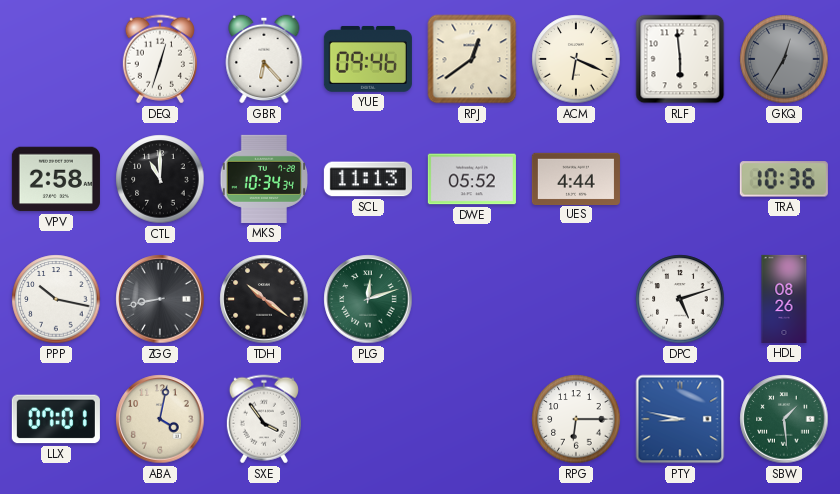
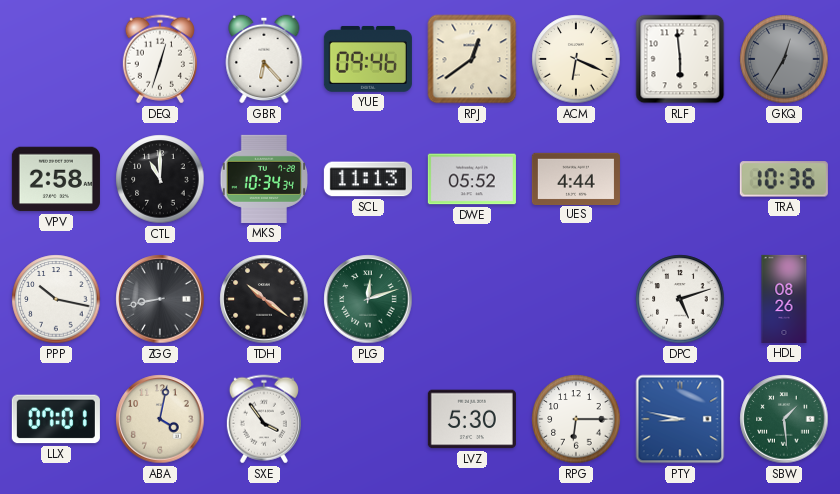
LVZ: none -> 5:30 (472, 419)
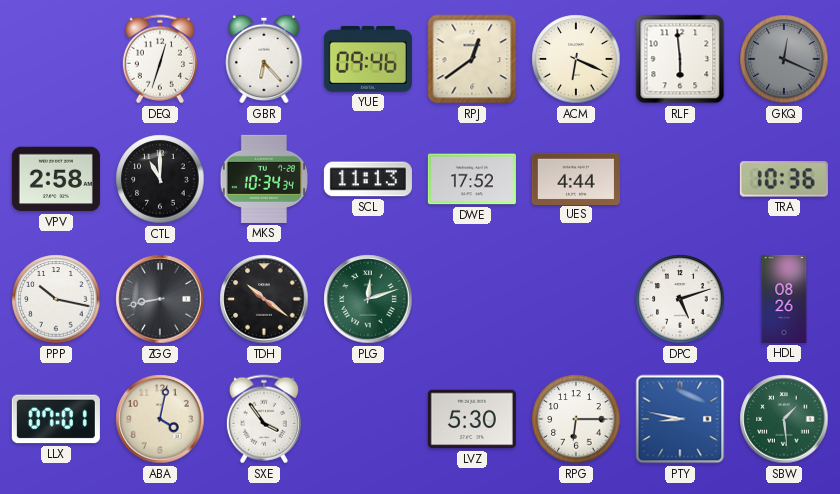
GKQ: 12:35 -> 12:19 (784, 59)
DWE: 05:52 -> 17:52 (472, 179)
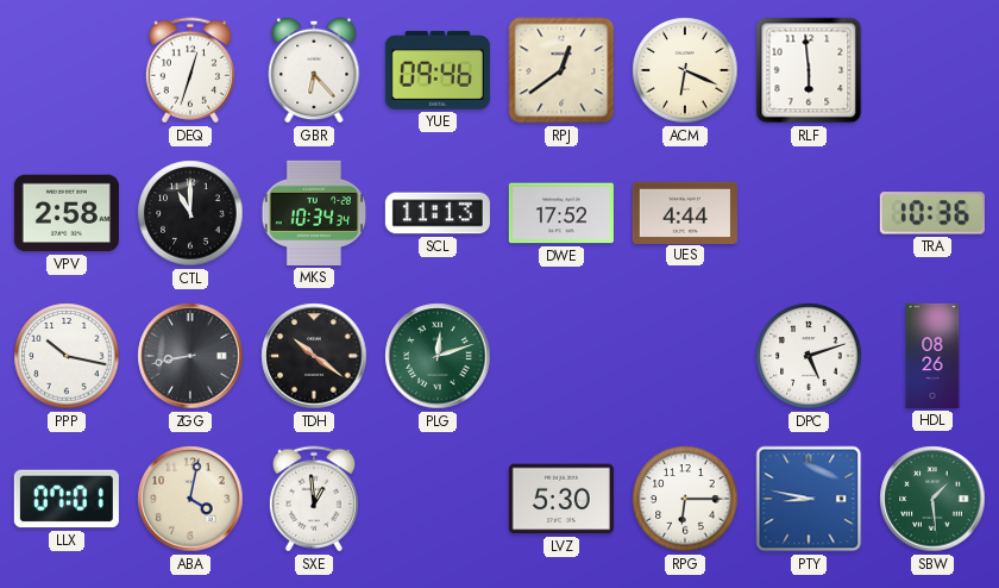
GKQ: 12:19 -> none (784, 59)
SXE: 3:54 -> 12:59 (314, 499)
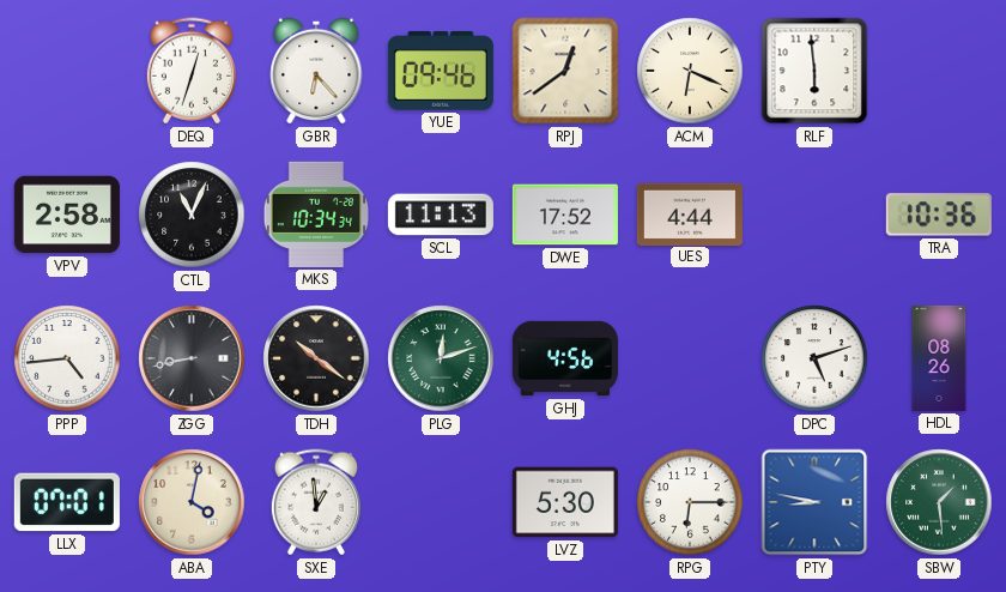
CTL: 11:00 -> 11:04 (192, 215)
PPP: 10:17 -> 4:44 (67, 358)
GHJ: none -> 4:56 (565, 358)
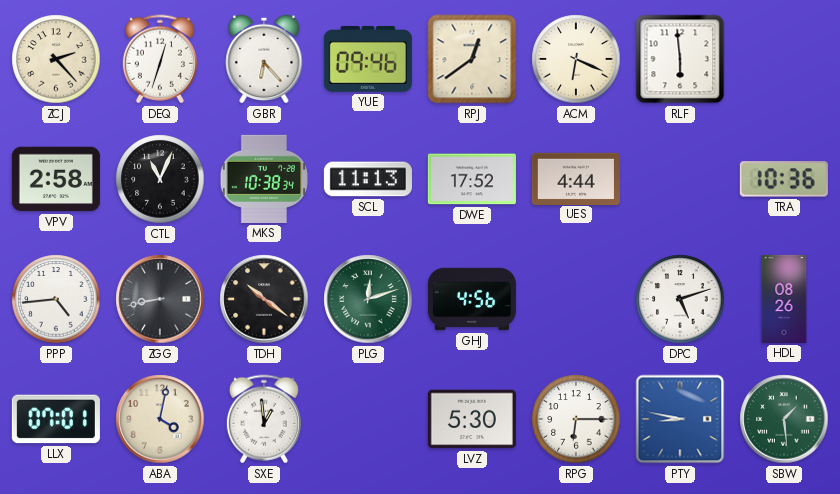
ZCJ: none -> 2:23 (56, 59)
MKS: 10:34 -> 10:38 (263, 179)
